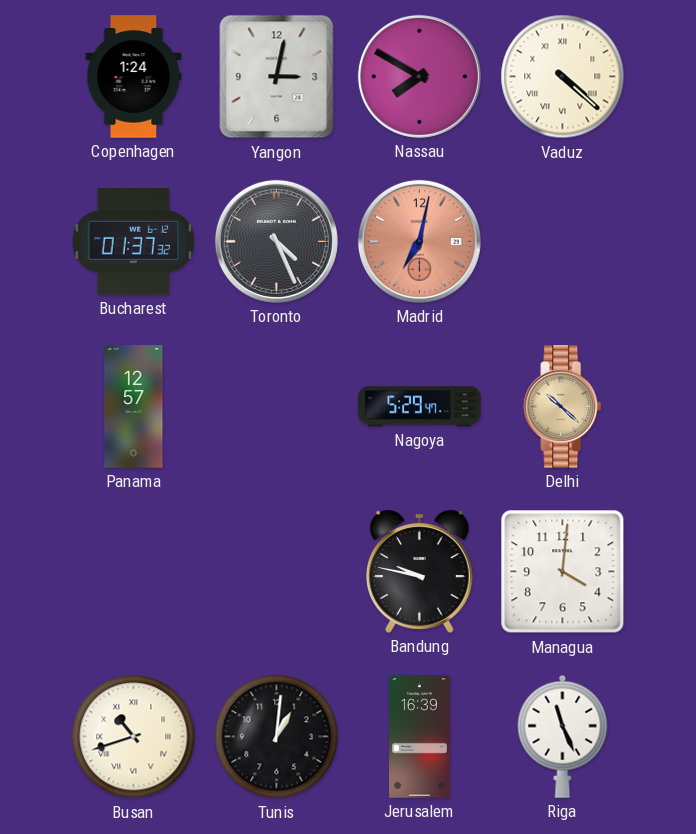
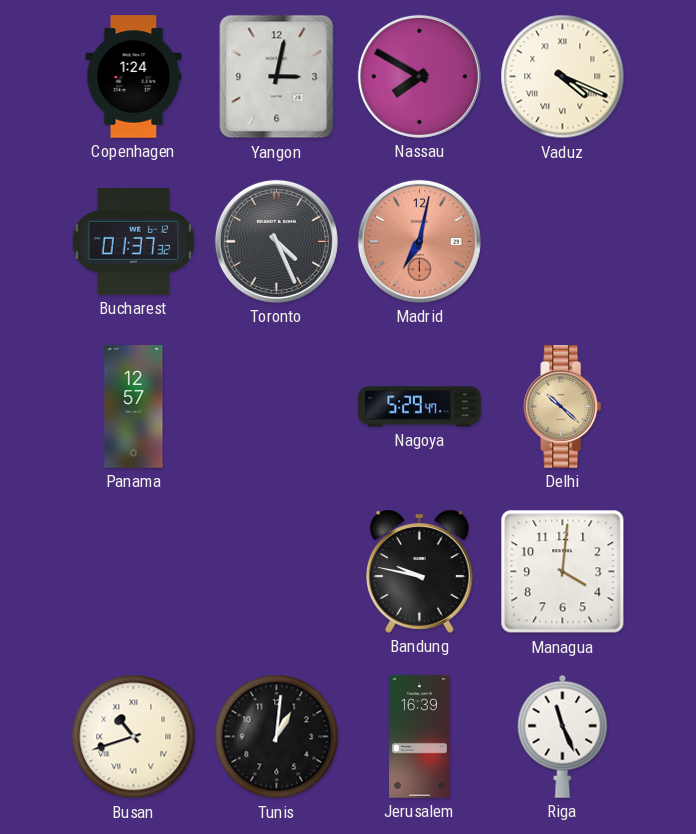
Vaduz: 4:22 -> 4:19 (563, 77)
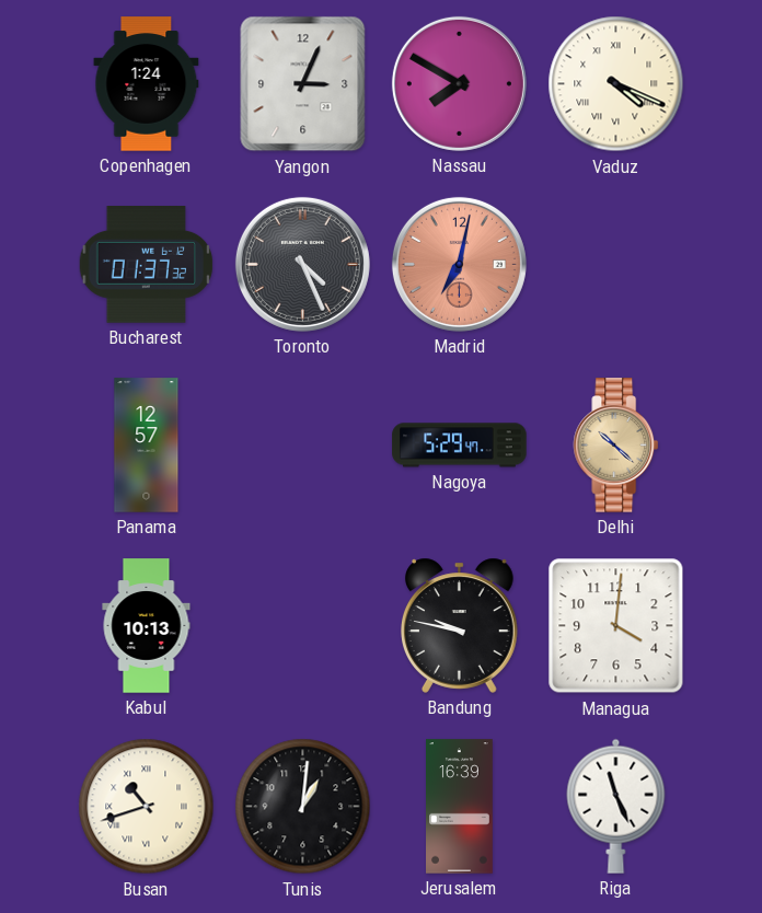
Yangon: 3:02 -> 3:04 (303, 84)
Kabul: none -> 10:13 (147, 626)
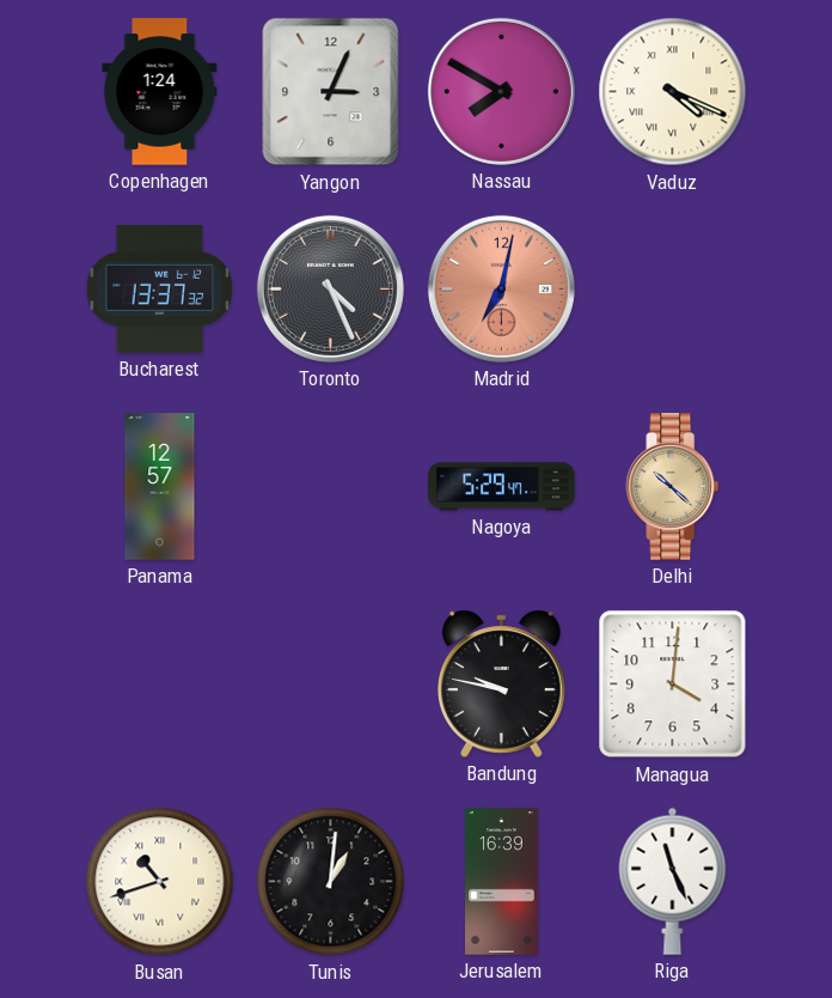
Bucharest: 01:37 -> 13:37 (160, 290)
Kabul: 10:13 -> none (147, 626)
